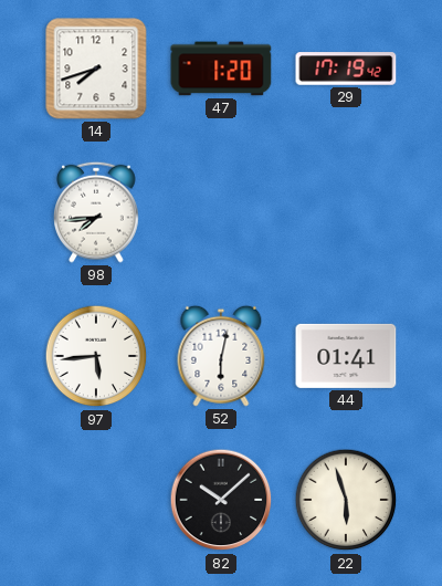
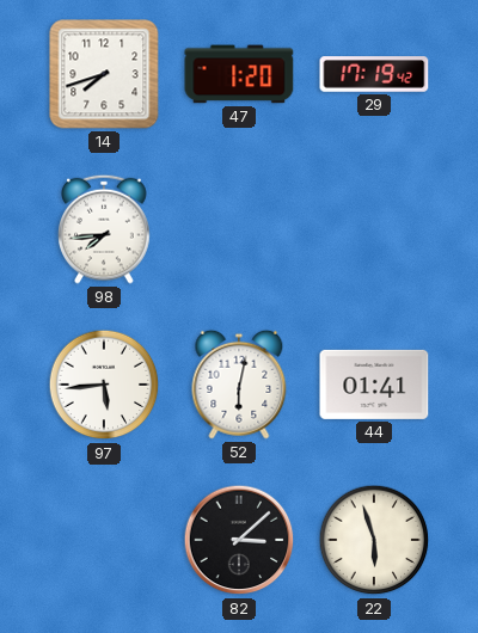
82: 10:08 -> 3:08 (239, 540)
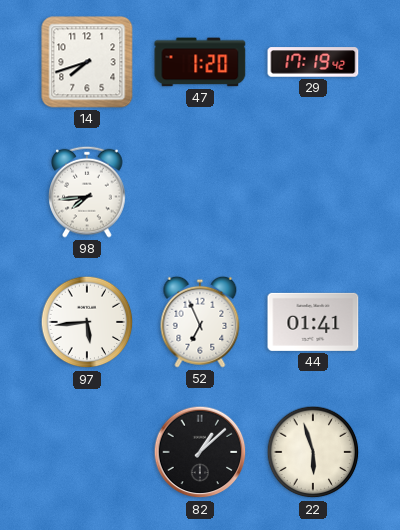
52: 6:02 -> 6:56 (200, 322)
82: 3:08 -> 1:08 (200, 452)
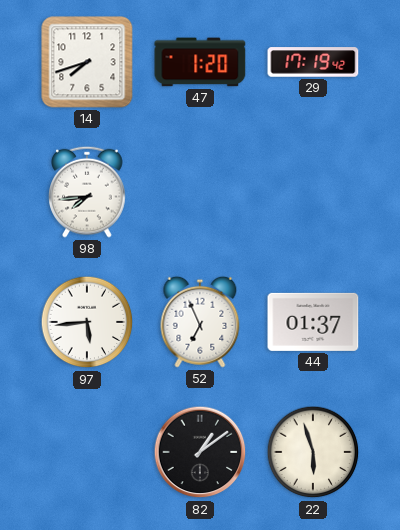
44: 01:41 -> 01:37 (313, 322)
82: 1:08 -> 1:09 (200, 452)
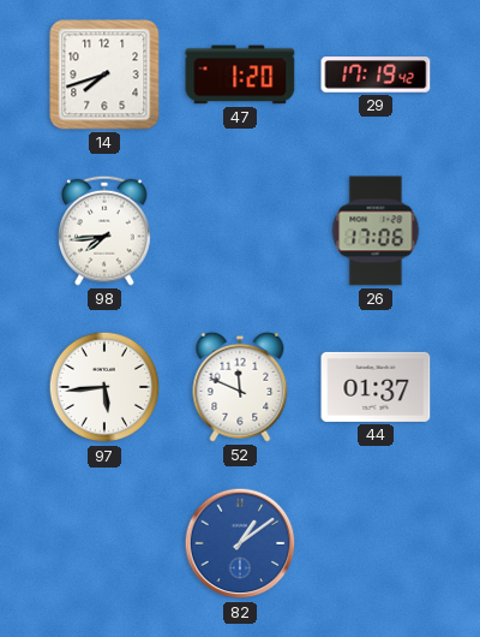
26: none -> 17:06 (376, 231)
52: 6:56 -> 11:49 (240, 387)
82 dial: black -> blue (240, 543)
22: 5:57 -> none (313, 452)
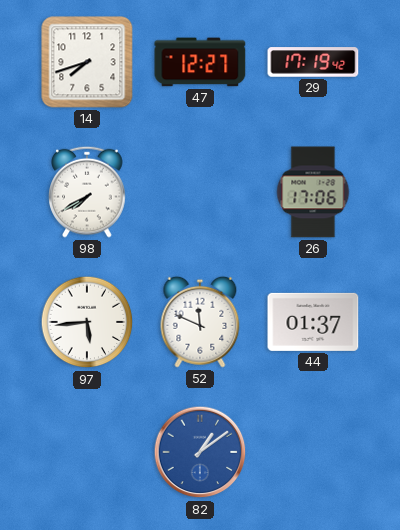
47: 1:20 -> 12:27 (200, 62)
98: 7:44 -> 7:40 (87, 192)
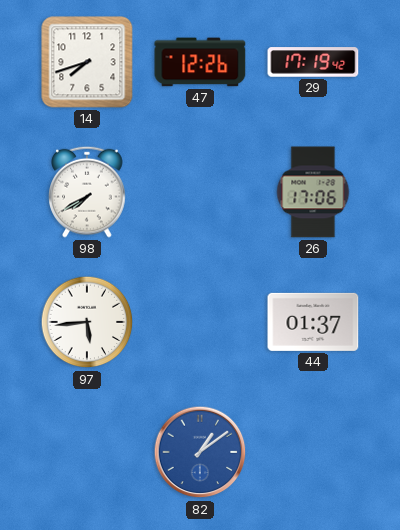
47: 12:27 -> 12:26 (200, 62)
52: 11:49 -> none (200, 322)
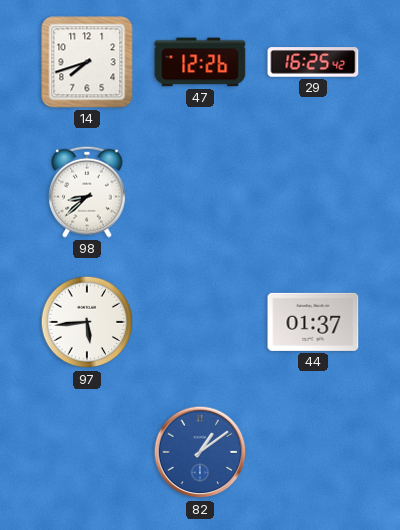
29: 17:19 -> 16:25 (313, 62)
98: 7:40 -> 8:38 (87, 192)
26: 17:06 -> none (313, 192)
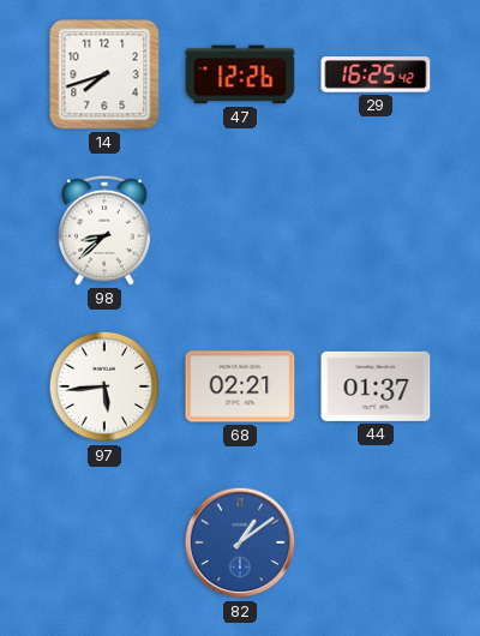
68: none -> 02:21 (240, 386)
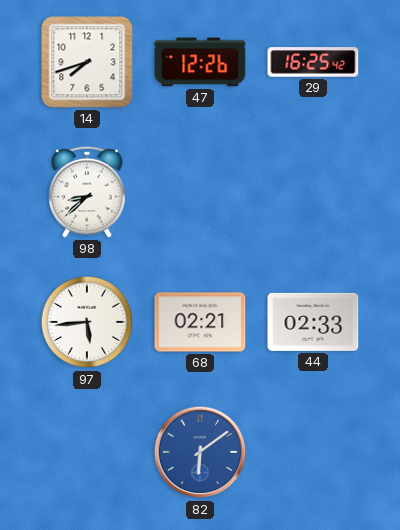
44: 01:37 -> 02:33 (313, 322)
82: 1:09 -> 6:09 (200, 452)
